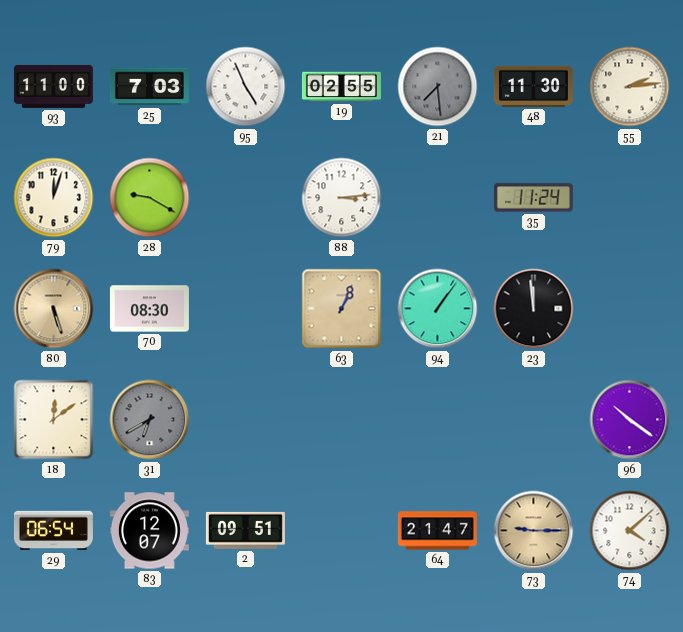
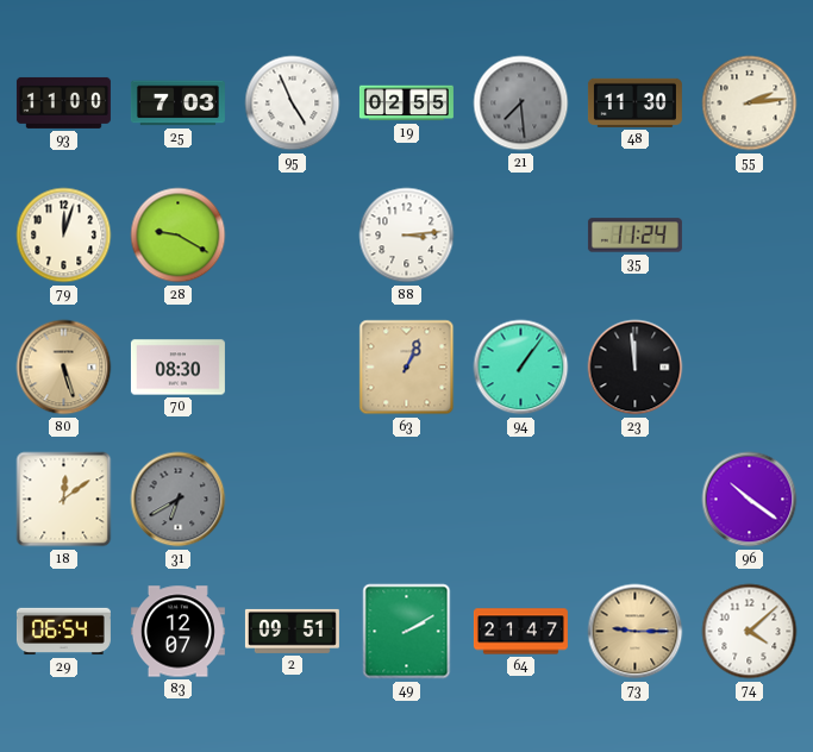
49: none -> 2:10 (407, 632)
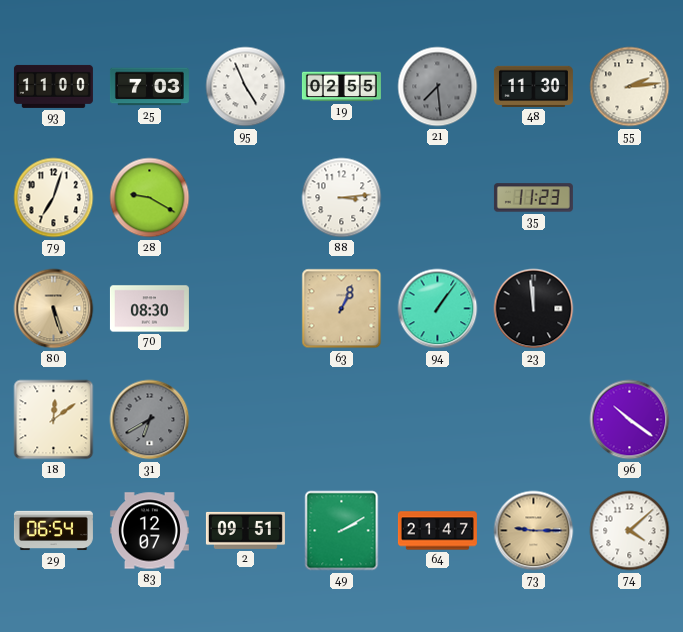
79: 12:03 -> 7:03 (54, 198)
35: 11:24 -> 11:23 (533, 198)
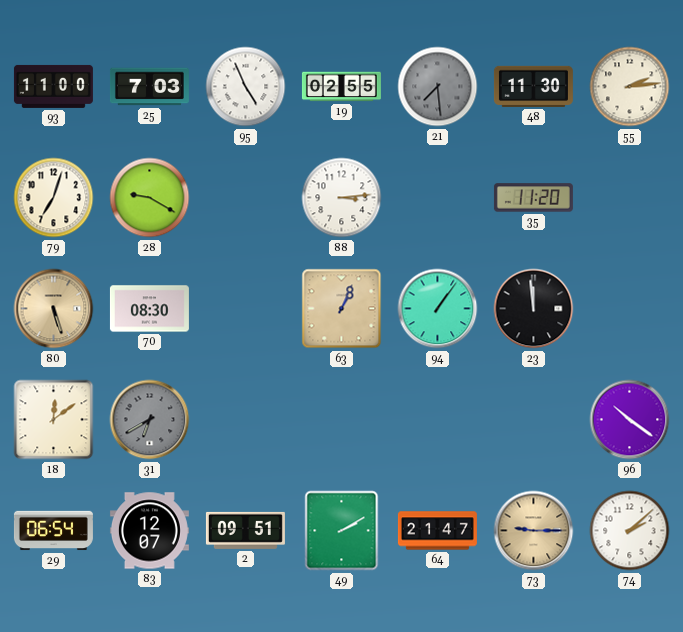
35: 11:23 -> 11:20 (533, 198)
74: 4:08 -> 2:08 (630, 531)
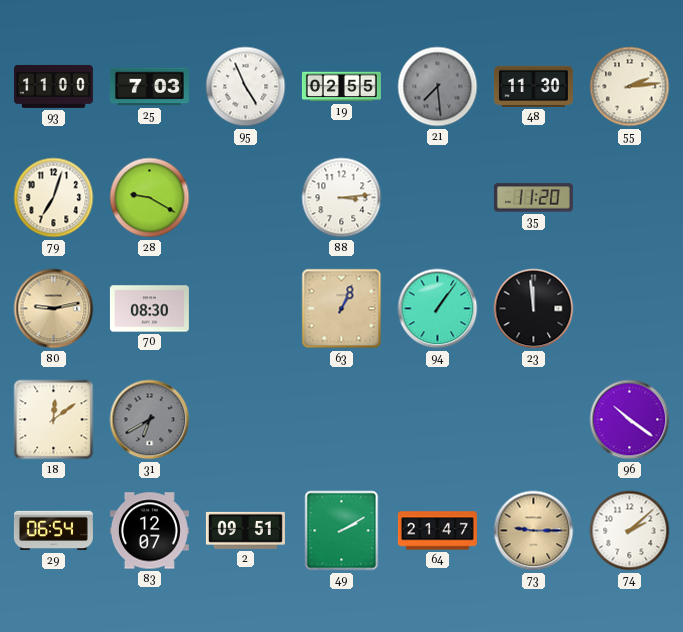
80: 5:27 -> 9:13 (54, 309)
